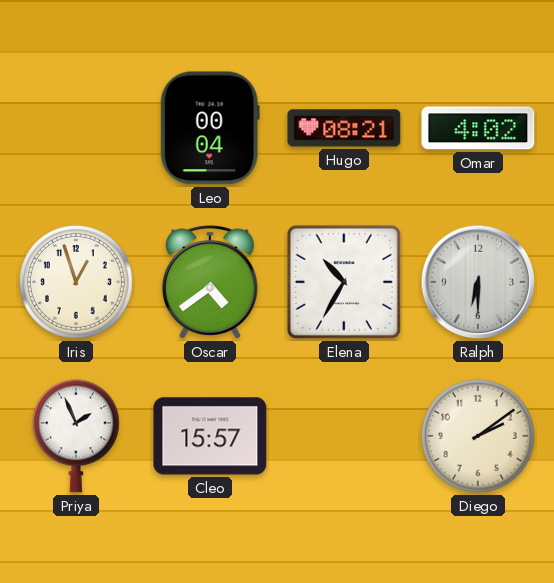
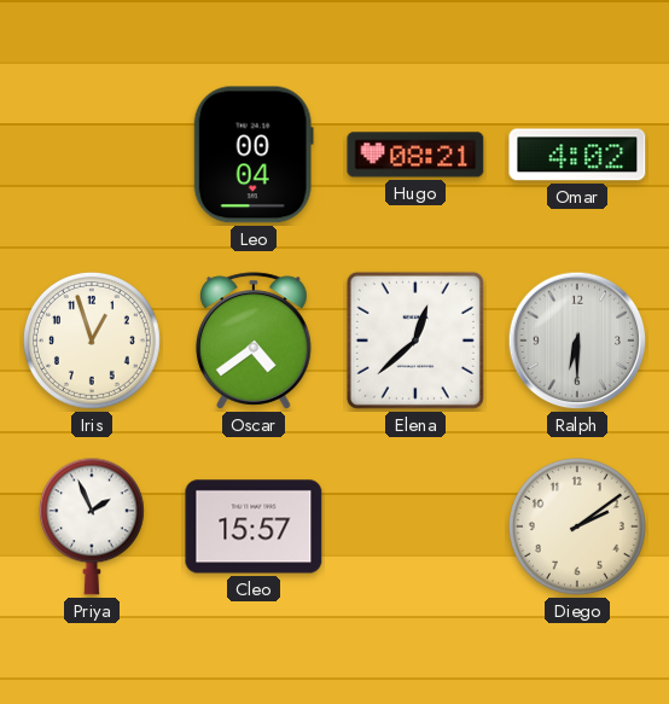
Elena: 10:35 -> 12:38 (415, 341)
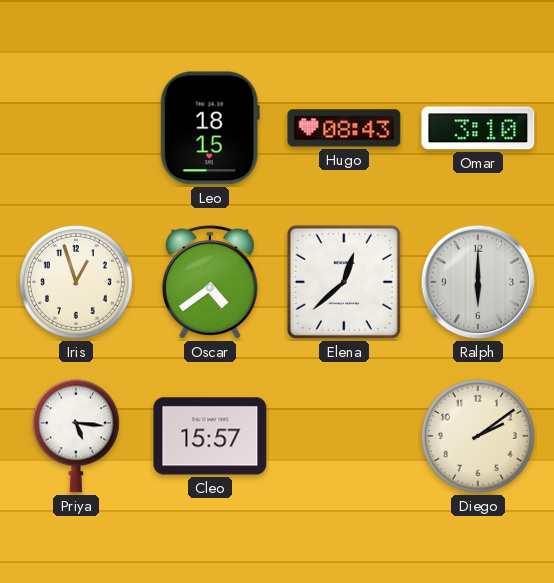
Leo: 00:04 -> 18:15 (210, 128)
Hugo: 08:21 -> 08:43 (344, 128)
Omar: 4:02 -> 3:10 (478, 128)
Ralph: 6:30 -> 6:00 (478, 282)
Priya: 1:56 -> 5:16 (76, 436)
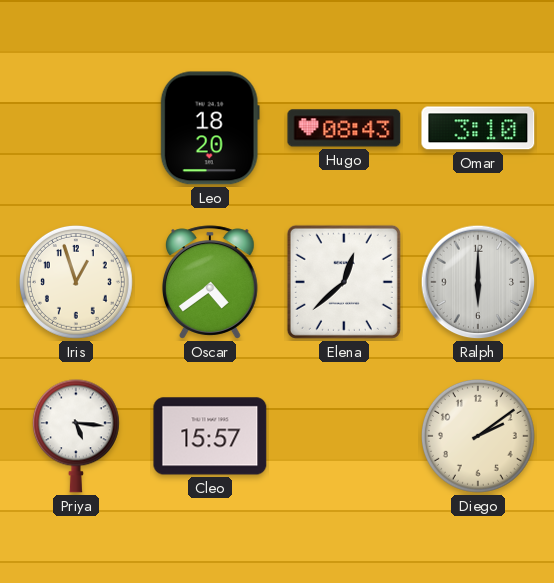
Leo: 18:15 -> 18:20 (210, 128)
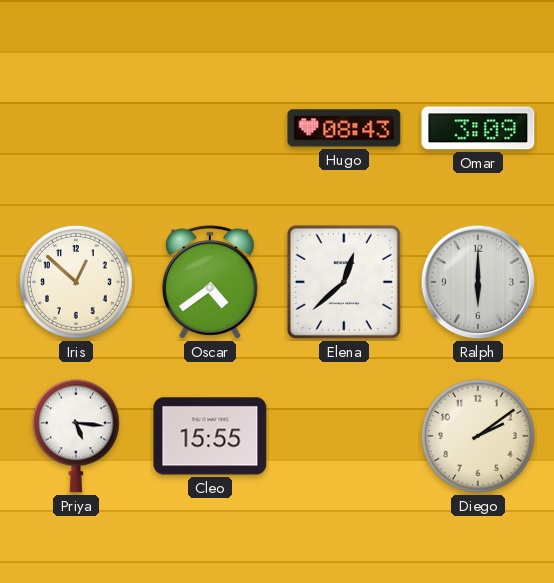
Leo: 18:20 -> none (210, 128)
Omar: 3:10 -> 3:09 (478, 128)
Iris: 12:57 -> 12:52 (76, 282)
Cleo: 15:57 -> 15:55 (210, 436)
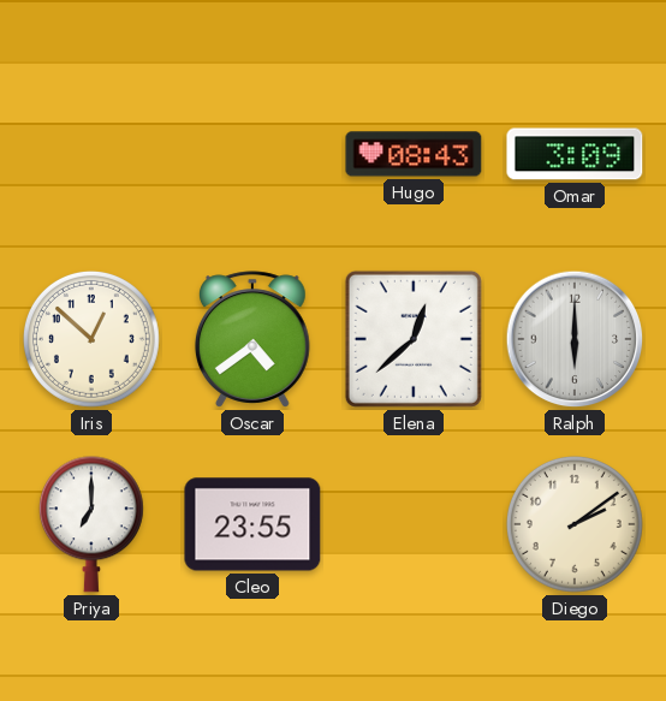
Priya: 5:16 -> 7:00 (91, 524)
Cleo: 15:55 -> 23:55 (252, 524)
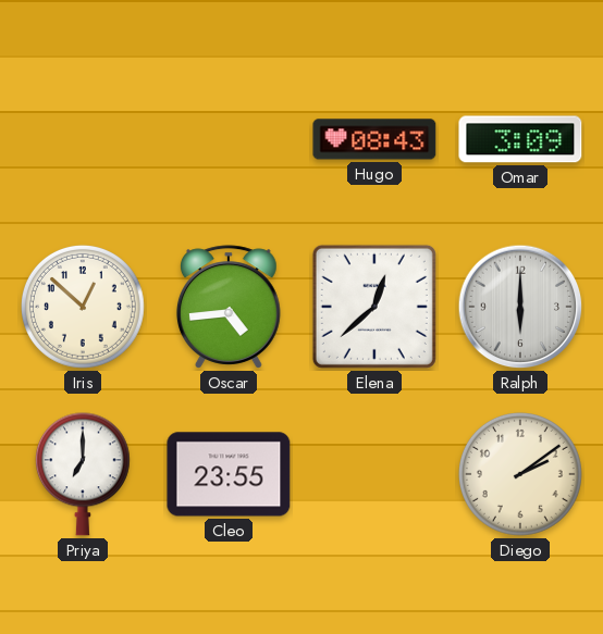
Oscar: 4:39 -> 4:44 (229, 307)
